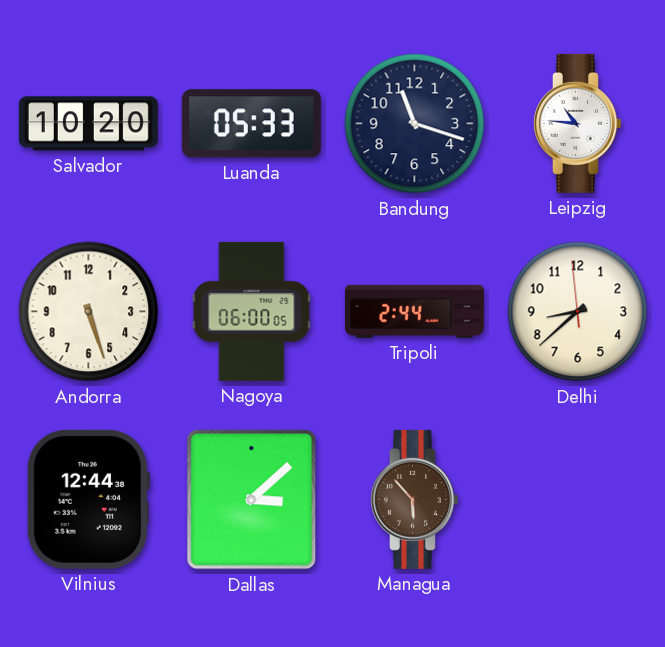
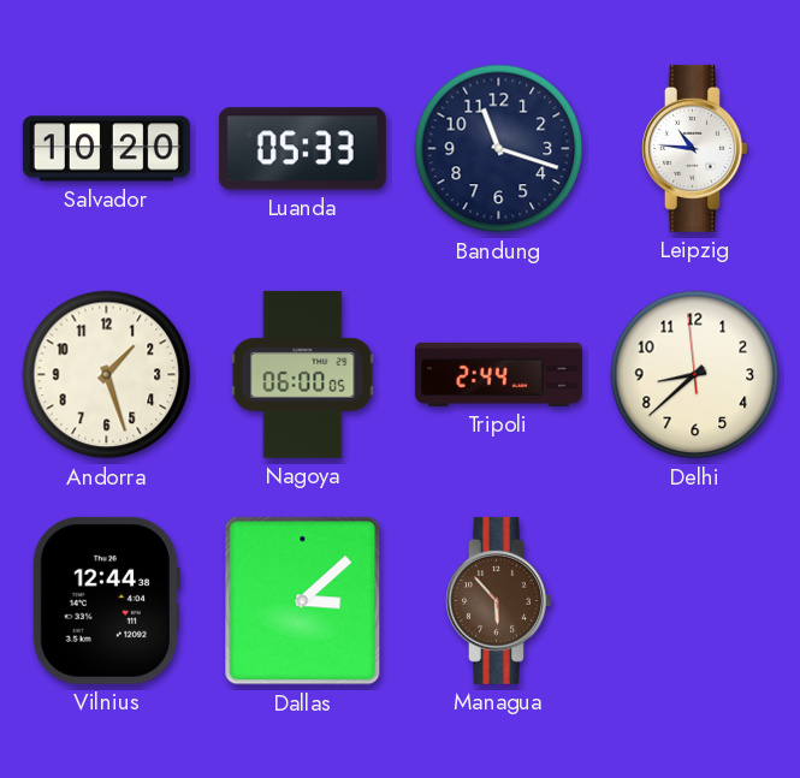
Andorra: 5:27 -> 1:27 (107, 375)
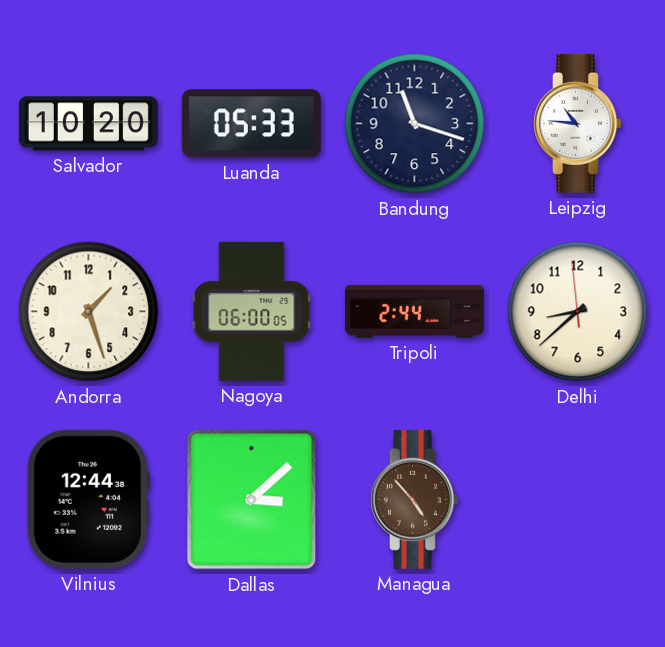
Managua: 5:53 -> 4:53 (415, 499)
